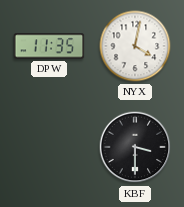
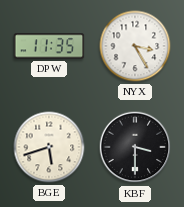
NYX: 4:02 -> 3:25 (135, 46)
BGE: none -> 5:42 (49, 147)
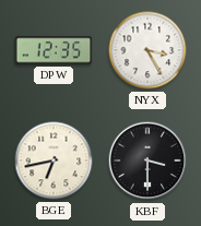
DPW: 11:35 -> 12:35 (54, 50)
BGE: 5:42 -> 6:43 (54, 160)
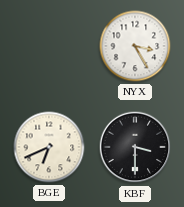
DPW: 12:35 -> none (54, 50)
BGE: 6:43 -> 6:41 (49, 147)
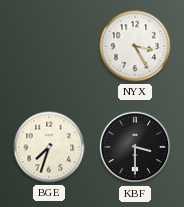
BGE: 6:41 -> 7:33 (49, 147)
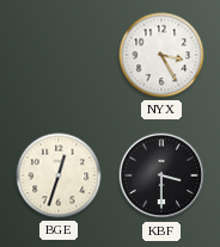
BGE: 7:33 -> 12:33 (59, 175)
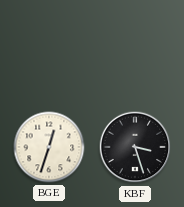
NYX: 3:25 -> none (161, 55)
KBF: 3:30 -> 3:27 (135, 147)
